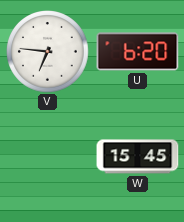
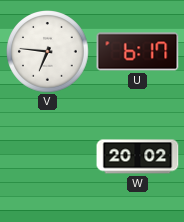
U: 6:20 -> 6:17 (138, 52)
W: 15:45 -> 20:02 (138, 157)
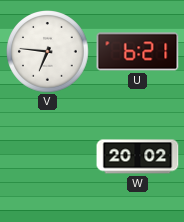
U: 6:17 -> 6:21 (138, 52)
